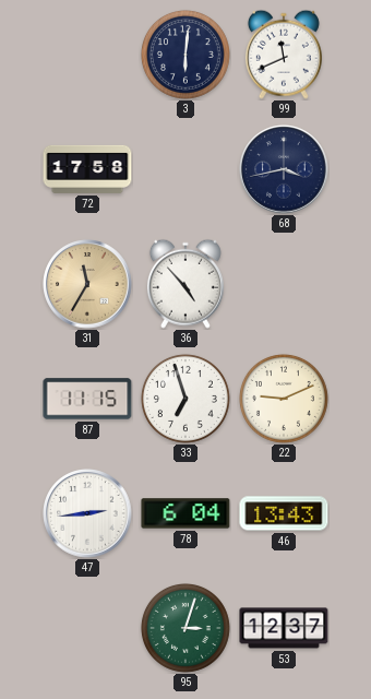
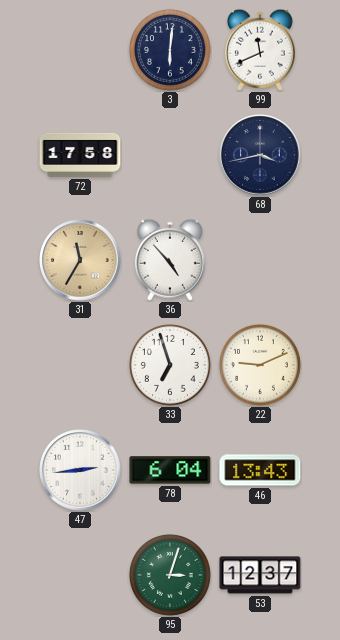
87: 11:15 -> none (87, 399)
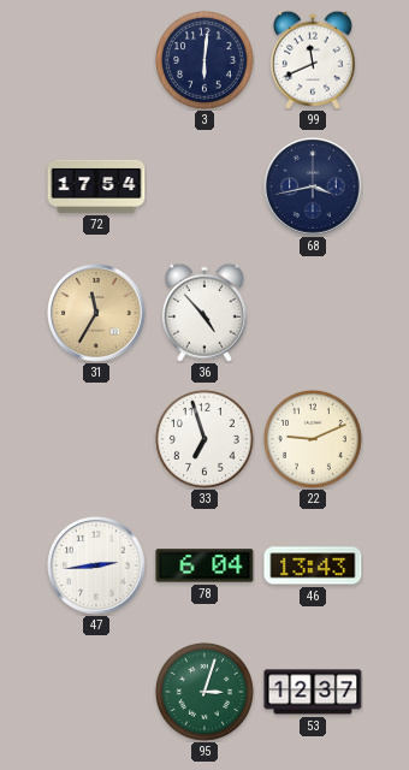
72: 17:58 -> 17:54 (96, 186)
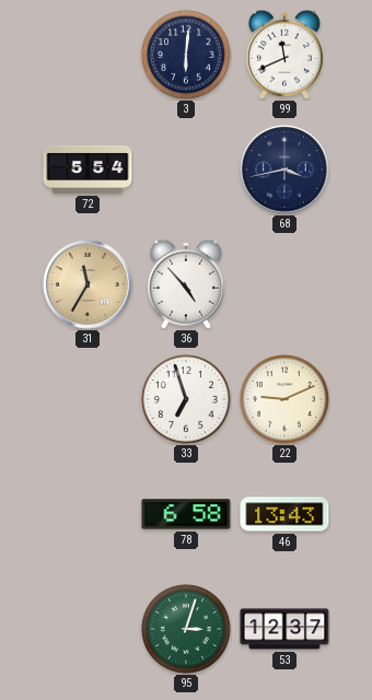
72: 17:54 -> 5:54 (88, 170)
47: 2:44 -> none (96, 565)
78: 6:04 -> 6:58 (186, 514)
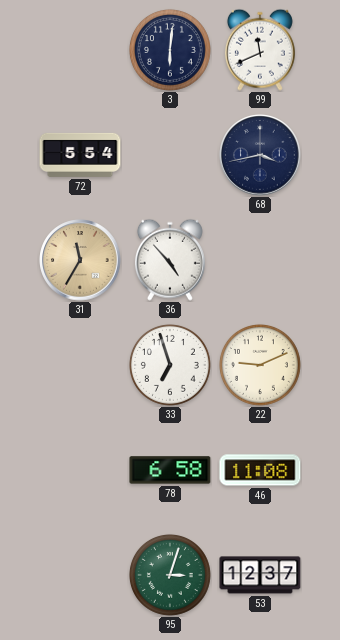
46: 13:43 -> 11:08 (260, 470)
